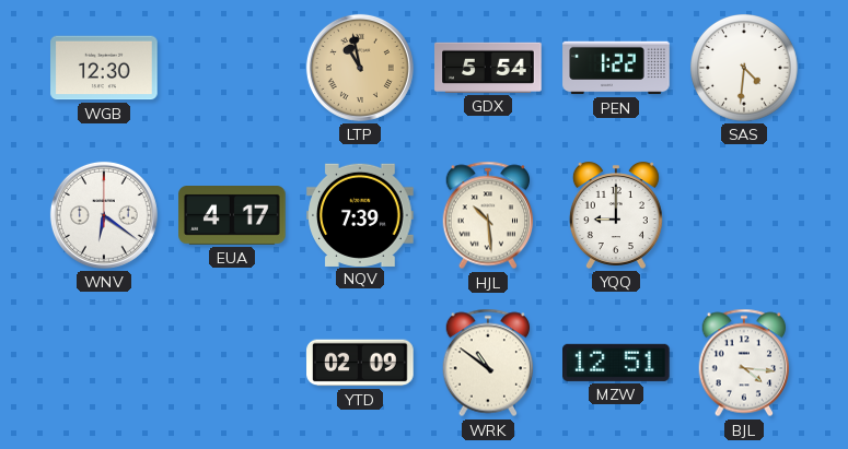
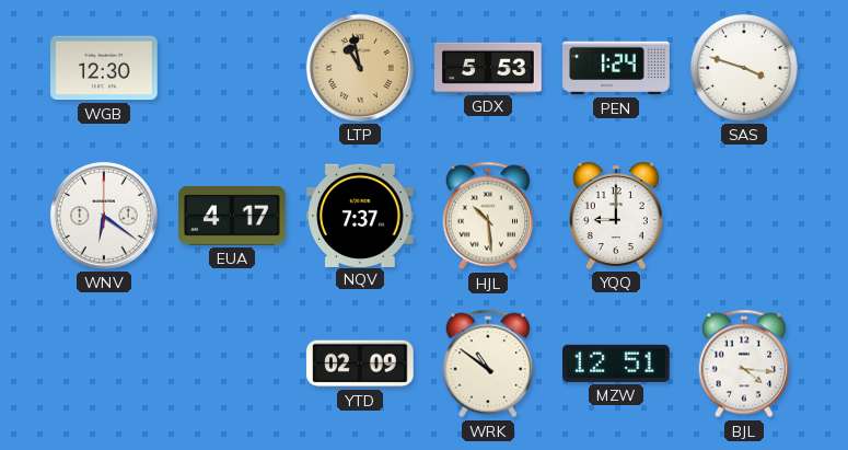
GDX: 5:54 -> 5:53 (488, 68)
PEN: 1:22 -> 1:24 (616, 68)
SAS: 4:31 -> 3:48 (745, 69)
NQV: 7:39 -> 7:37 (360, 215)
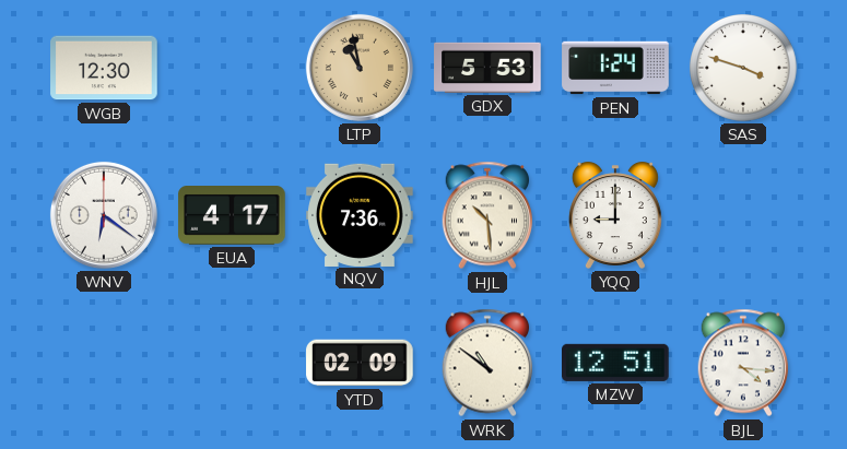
NQV: 7:37 -> 7:36 (360, 214)
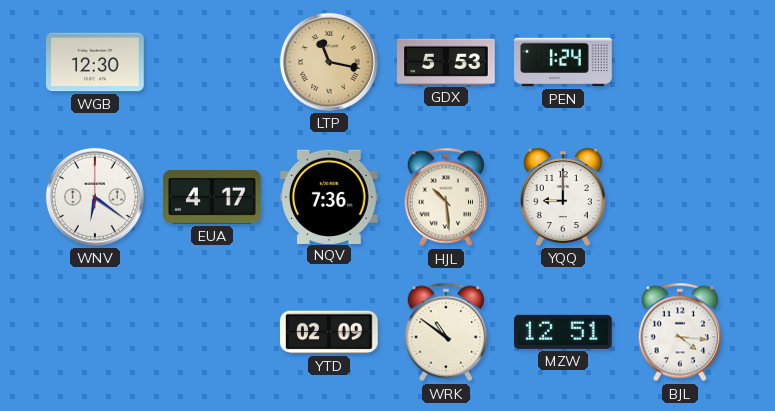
LTP: 10:58 -> 11:17 (329, 62)
SAS: 3:48 -> none (744, 69)
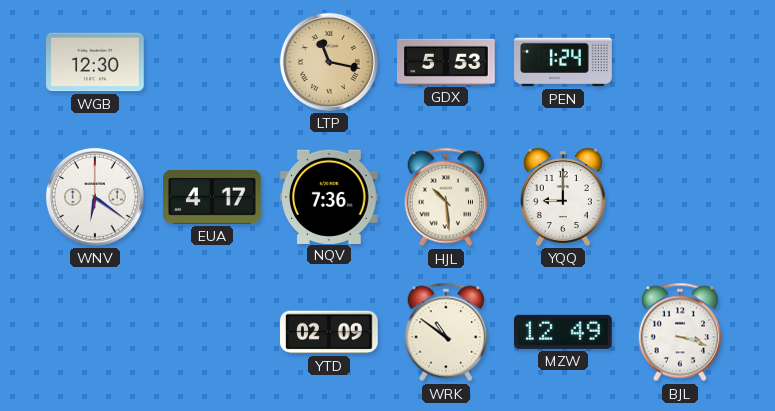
MZW: 12:51 -> 12:49 (564, 332)
BJL: 4:16 -> 3:18 (680, 332)
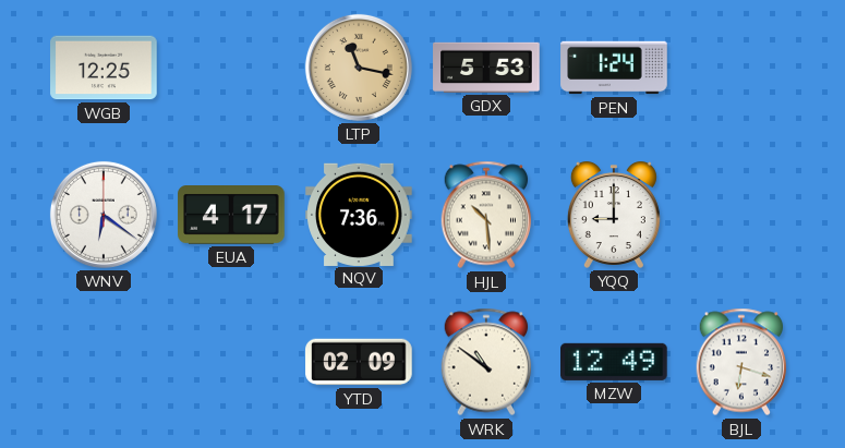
WGB: 12:30 -> 12:25 (104, 68)
BJL: 3:18 -> 6:18 (741, 362)
